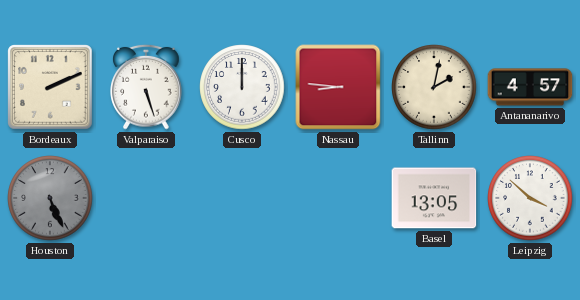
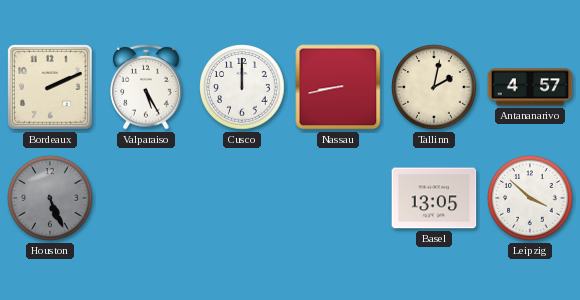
Valparaiso: 5:27 -> 5:25 (146, 87)
Nassau: 8:46 -> 8:43 (338, 87)
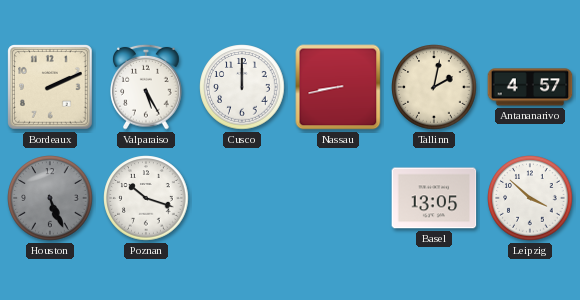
Poznan: none -> 10:18 (146, 198)
